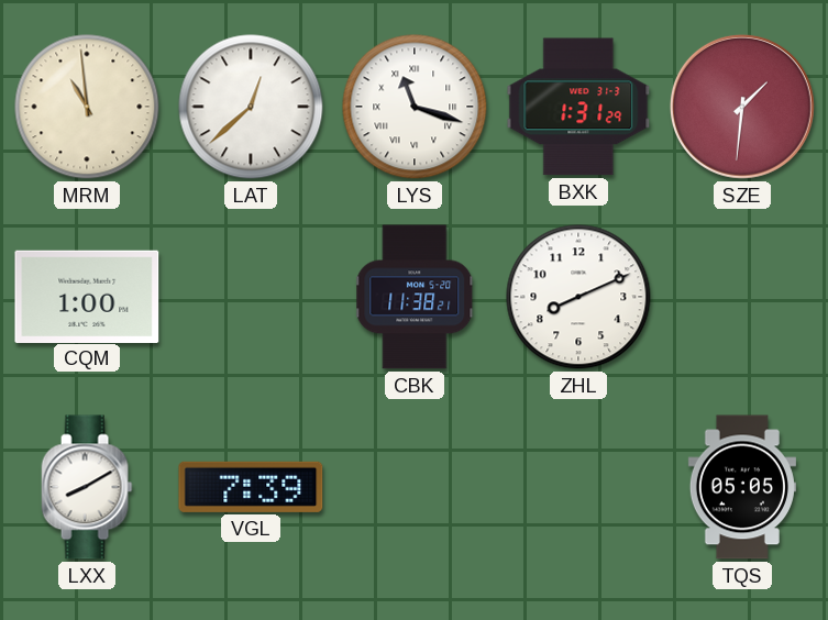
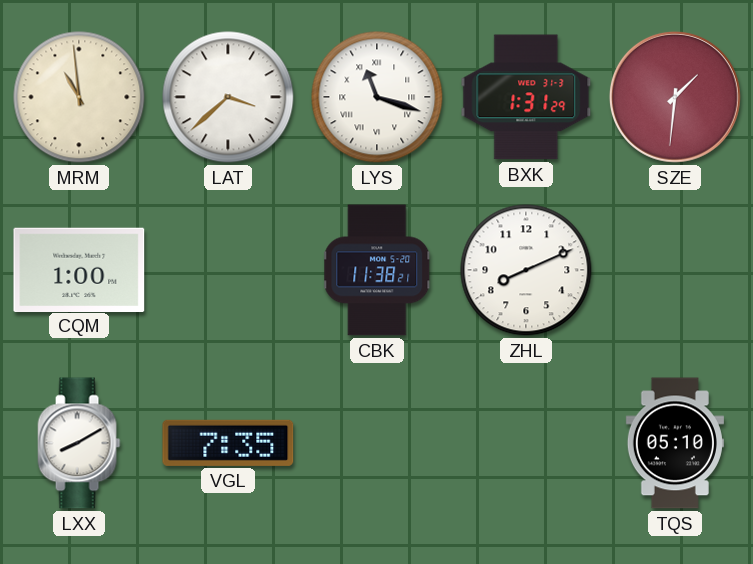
LAT: 12:38 -> 3:38 (228, 97)
VGL: 7:39 -> 7:35 (228, 443)
TQS: 05:05 -> 05:10 (675, 443)
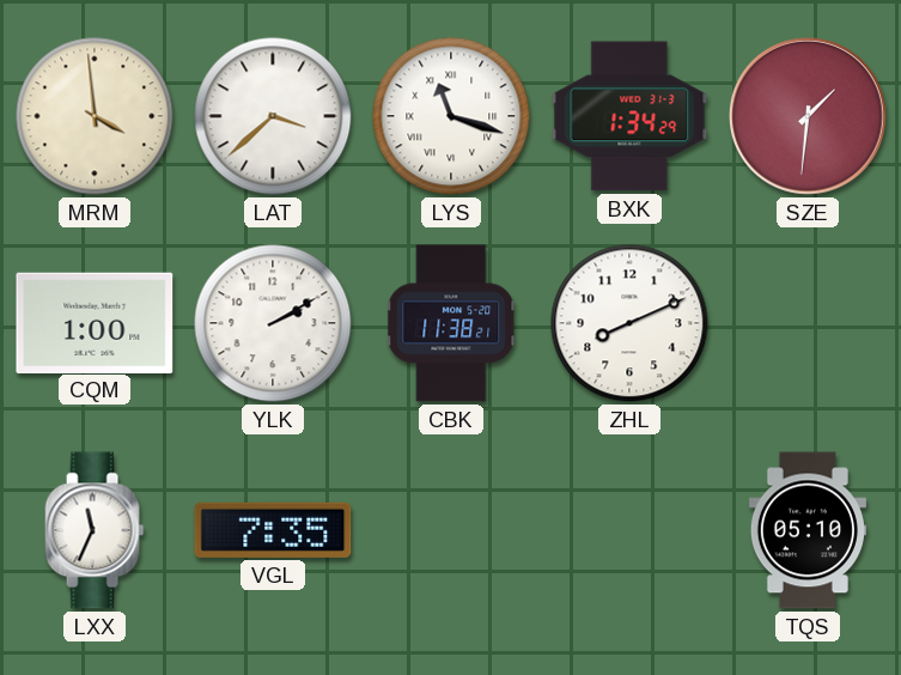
MRM: 10:59 -> 3:59 (95, 116)
BXK: 1:31 -> 1:34 (629, 116)
YLK: none -> 2:10 (273, 323)
LXX: 8:10 -> 11:34 (95, 530)
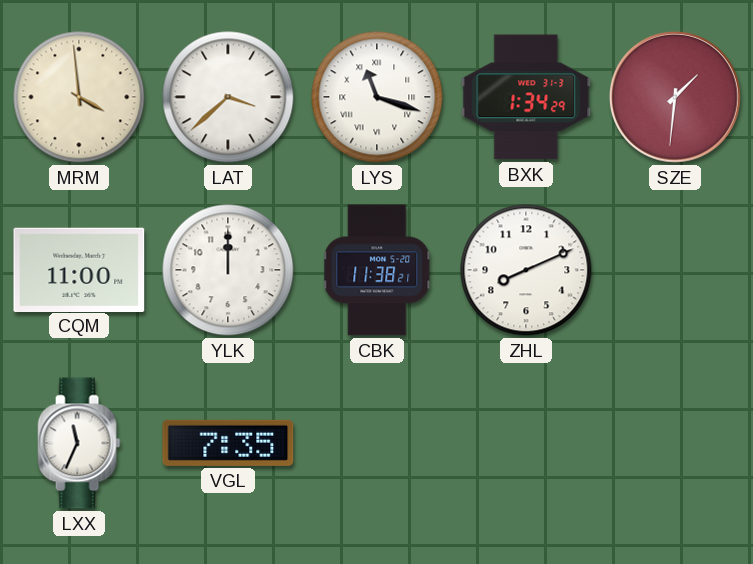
CQM: 1:00 -> 11:00 (79, 269)
YLK: 2:10 -> 12:00 (228, 270)
TQS: 05:10 -> none (808, 530)
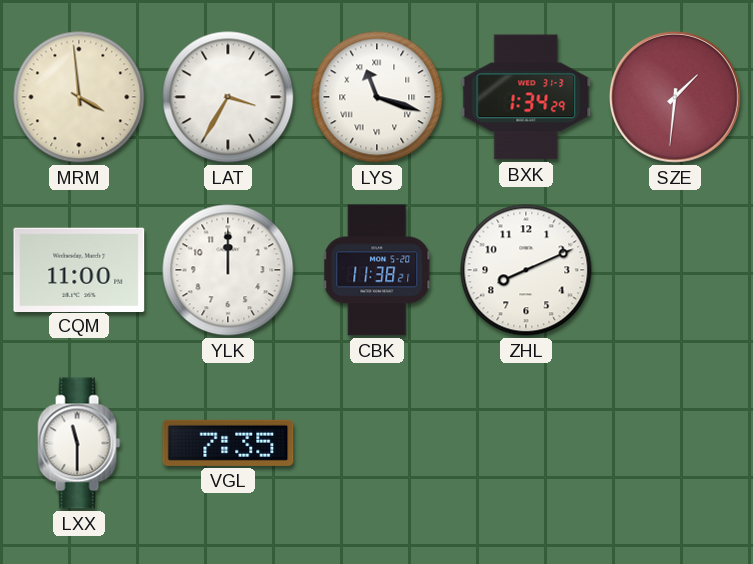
LAT: 3:38 -> 3:35 (228, 97)
LXX: 11:34 -> 11:30 (79, 443)
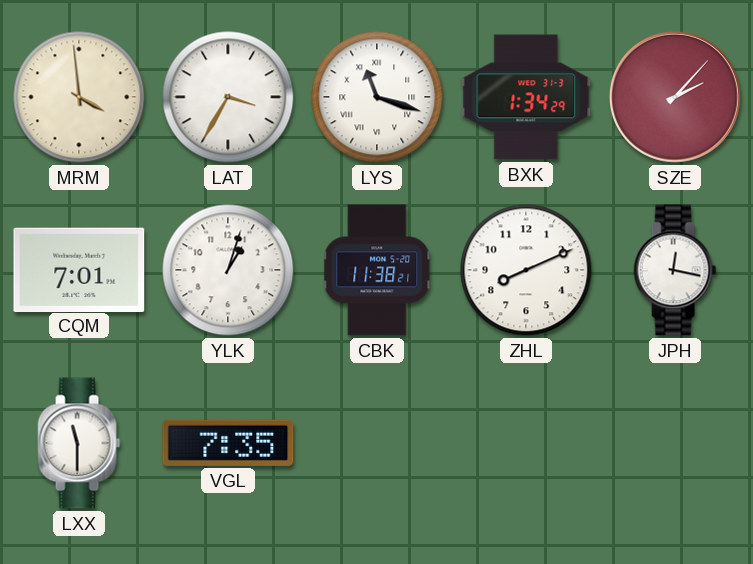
SZE: 1:31 -> 2:07 (675, 97)
CQM: 11:00 -> 7:01 (79, 269)
YLK: 12:00 -> 1:03 (228, 270)
JPH: none -> 12:17 (675, 270)
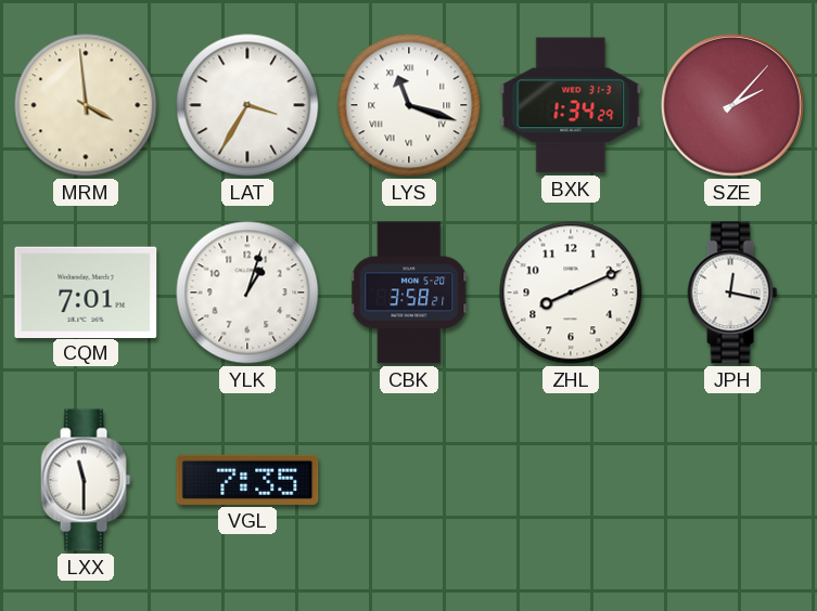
CBK: 11:38 -> 3:58 (410, 292)
